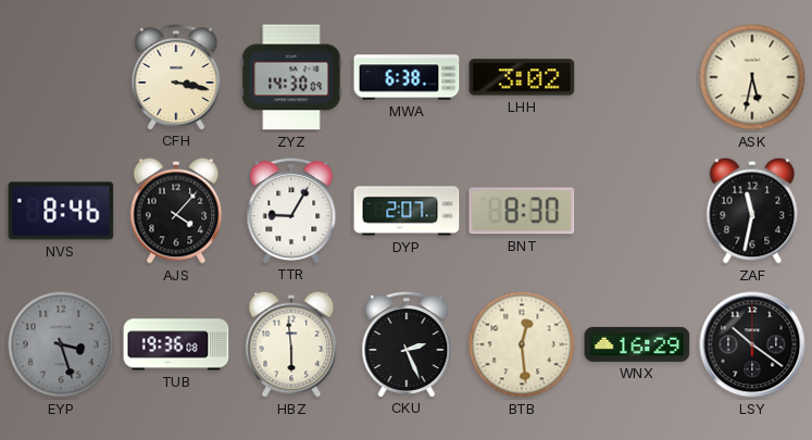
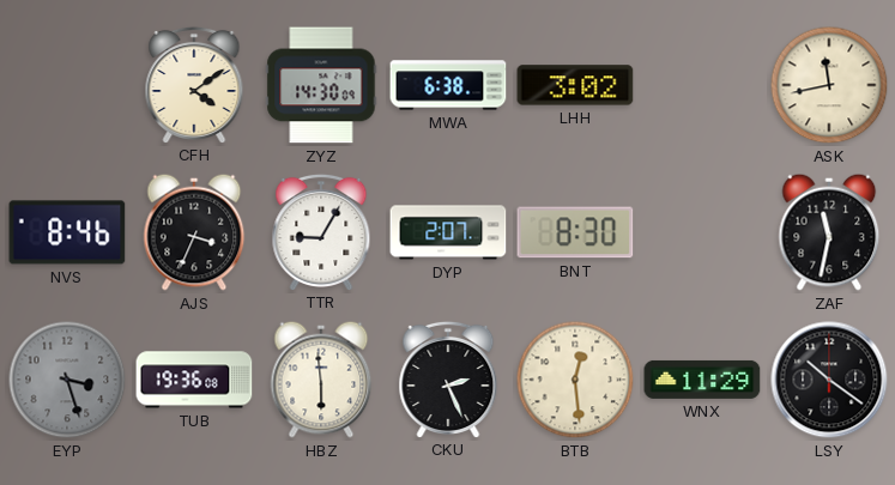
CFH: 3:17 -> 4:09 (194, 84)
ASK: 5:32 -> 11:43 (829, 85)
AJS: 4:07 -> 3:34 (194, 232)
WNX: 16:29 -> 11:29 (702, 380)
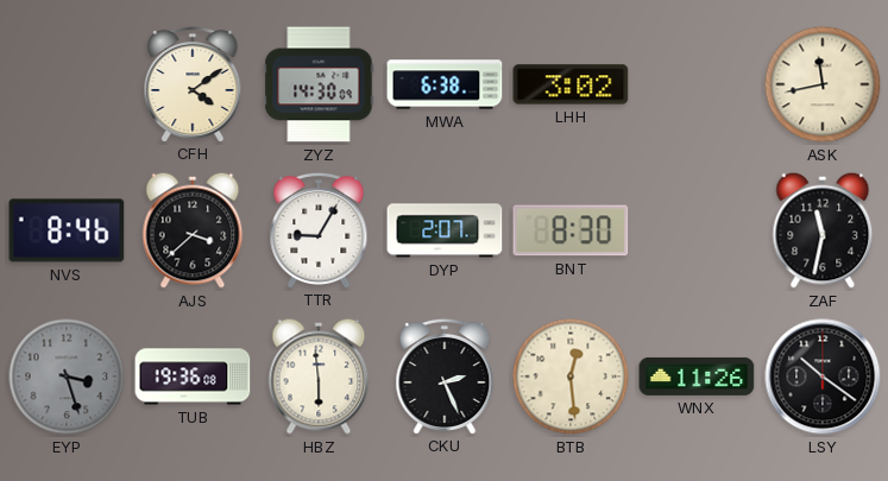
AJS: 3:34 -> 3:38 (193, 230)
WNX: 11:29 -> 11:26 (697, 376)
